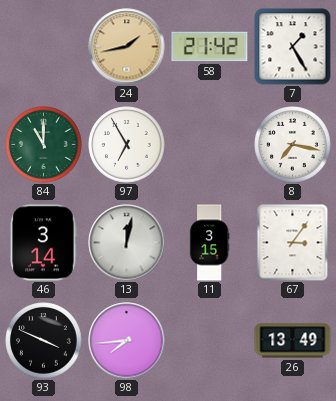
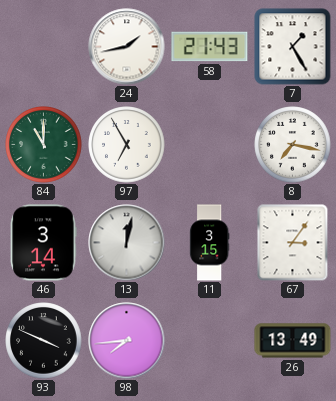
24 dial: champagne -> white (127, 47)
58: 21:42 -> 21:43 (210, 47)
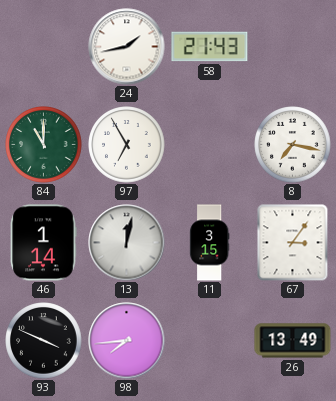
7: 1:25 -> none (293, 47)
46: 3:14 -> 1:14 (43, 243)
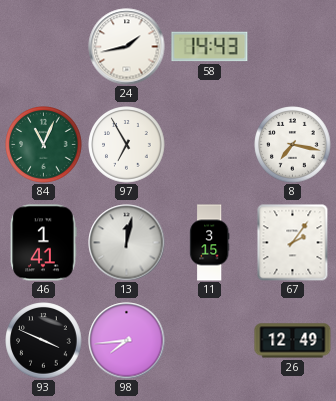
58: 21:43 -> 14:43 (210, 47)
84: 11:00 -> 11:04 (44, 145)
46: 1:14 -> 1:41 (43, 243)
67: 3:06 -> 2:06 (293, 242)
26: 13:49 -> 12:49 (293, 341)
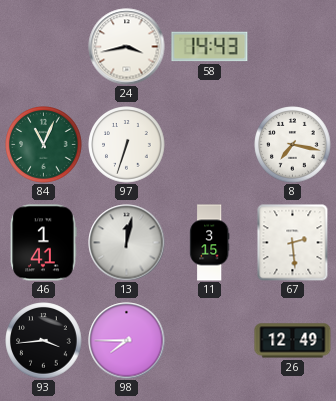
24: 1:43 -> 3:43 (127, 47)
97: 6:55 -> 6:33 (127, 145)
67: 2:06 -> 2:29 (293, 242)
93: 3:49 -> 3:44 (44, 341)
98: 7:44 -> 7:45 (127, 341)
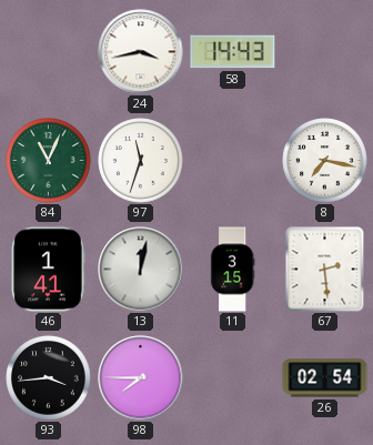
97: 6:33 -> 11:33 (141, 161)
26: 12:49 -> 02:54 (325, 378)
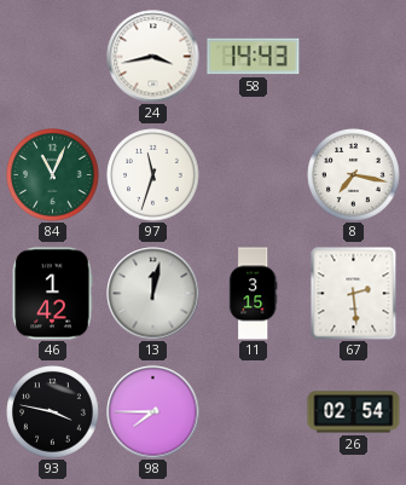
46: 1:41 -> 1:42 (52, 294)
93: 3:44 -> 3:47 (53, 412)
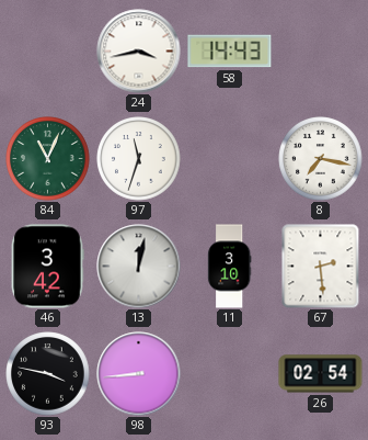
46: 1:42 -> 3:42 (47, 267)
11: 3:15 -> 3:10 (229, 267)
98: 7:45 -> 8:44 (139, 374)
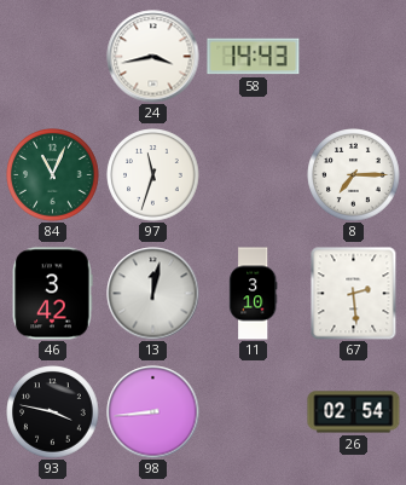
8: 7:17 -> 7:15 (354, 175)
